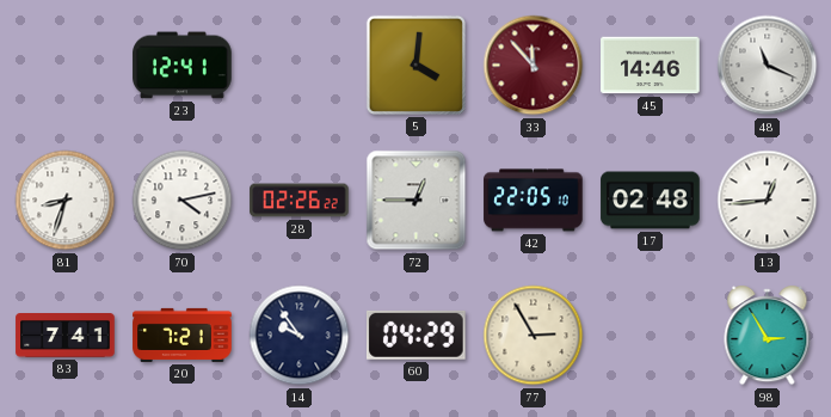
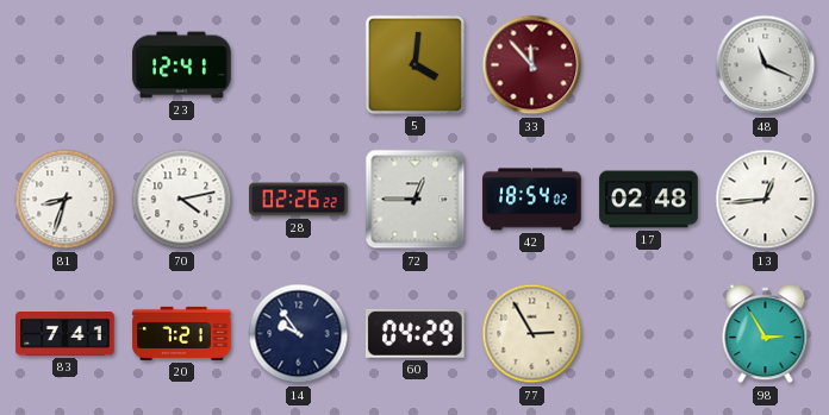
45: 14:46 -> none (651, 66)
42: 22:05 -> 18:54 (532, 200)
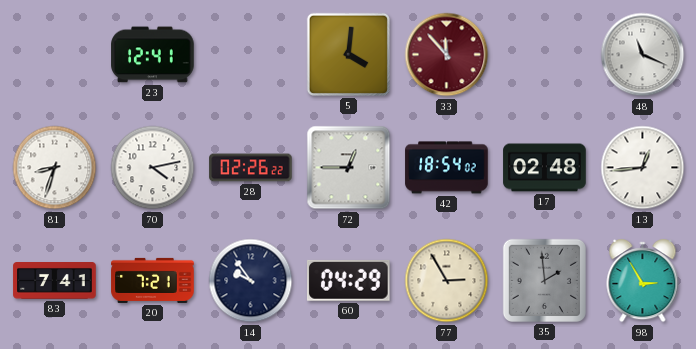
35: none -> 1:59 (544, 280)
